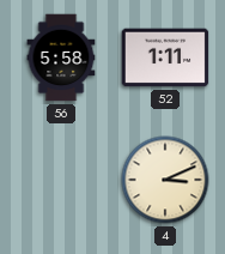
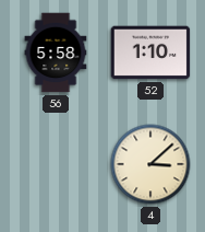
52: 1:11 -> 1:10 (150, 53)
4: 3:11 -> 3:08 (150, 164)
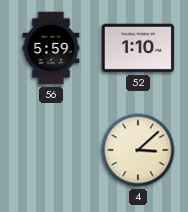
56: 5:58 -> 5:59 (51, 48)
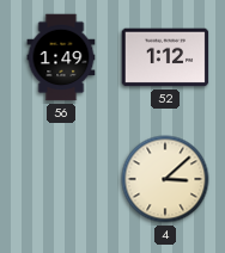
56: 5:59 -> 1:49 (61, 57)
52: 1:10 -> 1:12 (165, 57)
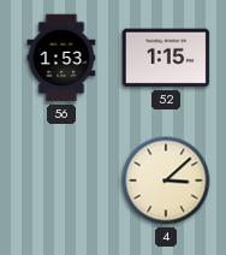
56: 1:49 -> 1:53 (61, 58)
52: 1:12 -> 1:15 (166, 58)
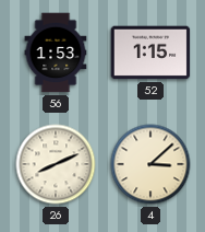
26: none -> 8:11 (56, 164)
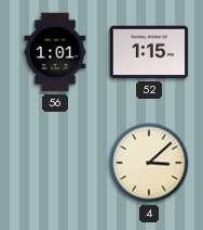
56: 1:53 -> 1:01 (55, 52)
26: 8:11 -> none (56, 164)
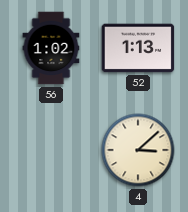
56: 1:01 -> 1:02 (51, 48)
52: 1:15 -> 1:13 (138, 48)
